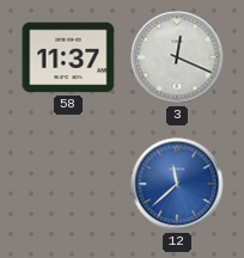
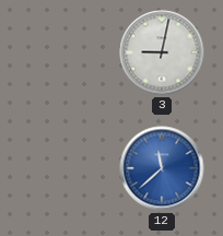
58: 11:37 -> none (68, 57)
3: 12:19 -> 9:02 (162, 52)
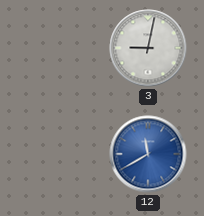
12: 11:38 -> 11:40 (148, 154)
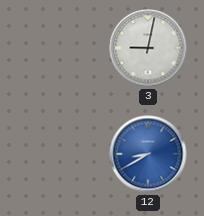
12: 11:40 -> 8:40 (148, 154)
